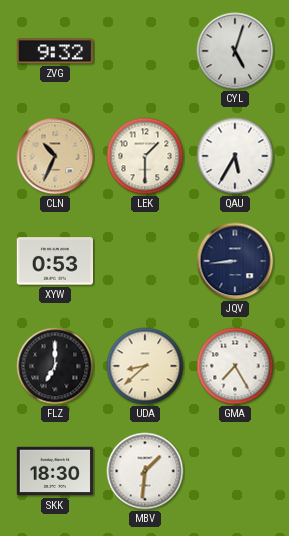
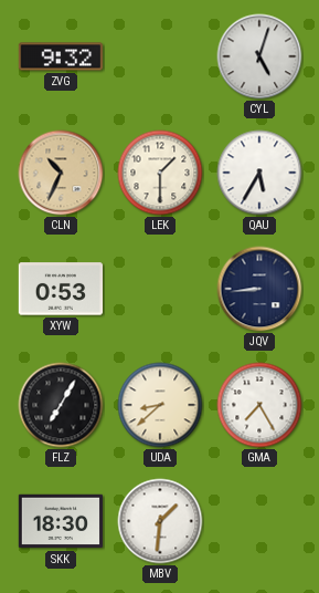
FLZ: 7:00 -> 7:05 (61, 405)
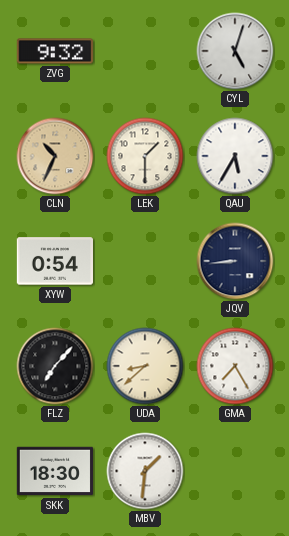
XYW: 0:53 -> 0:54 (54, 261)
FLZ: 7:05 -> 7:07 (55, 366)
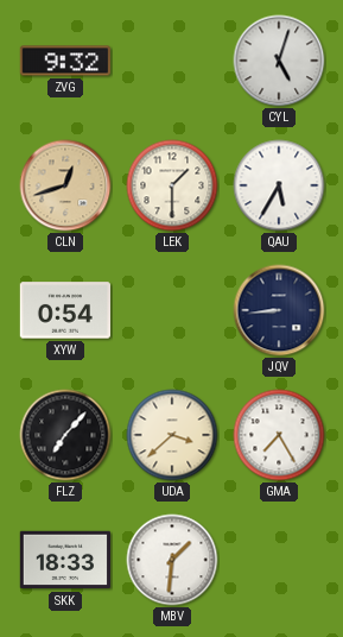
CLN: 10:34 -> 12:42 (65, 185)
UDA: 8:38 -> 3:38 (172, 435)
SKK: 18:30 -> 18:33 (64, 560)
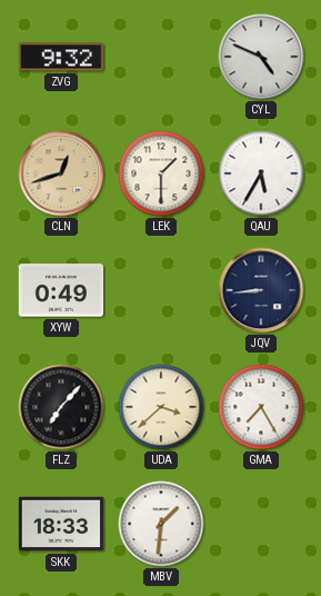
CYL: 5:03 -> 4:49 (261, 57)
XYW: 0:54 -> 0:49 (60, 290)
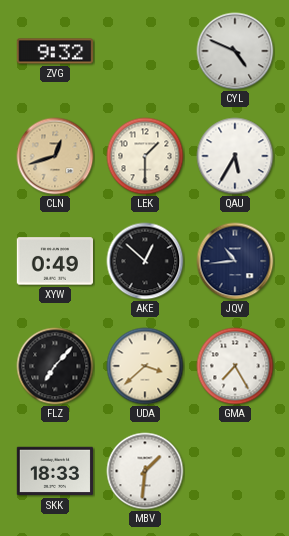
AKE: none -> 12:52 (145, 261)
JQV: 8:44 -> 10:44 (235, 261)
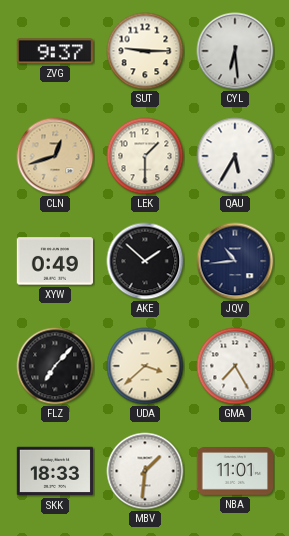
ZVG: 9:32 -> 9:37 (54, 51)
SUT: none -> 9:15 (145, 51)
CYL: 4:49 -> 6:29 (235, 51)
AKE: 12:52 -> 1:52 (145, 261)
NBA: none -> 11:01 (235, 472)
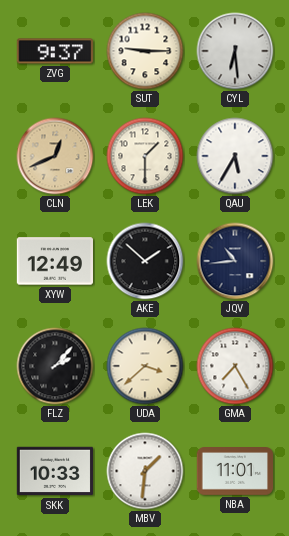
CLN: 12:42 -> 12:41 (55, 156)
XYW: 0:49 -> 12:49 (54, 261)
FLZ: 7:07 -> 2:07 (55, 366)
SKK: 18:33 -> 10:33 (54, 471)
